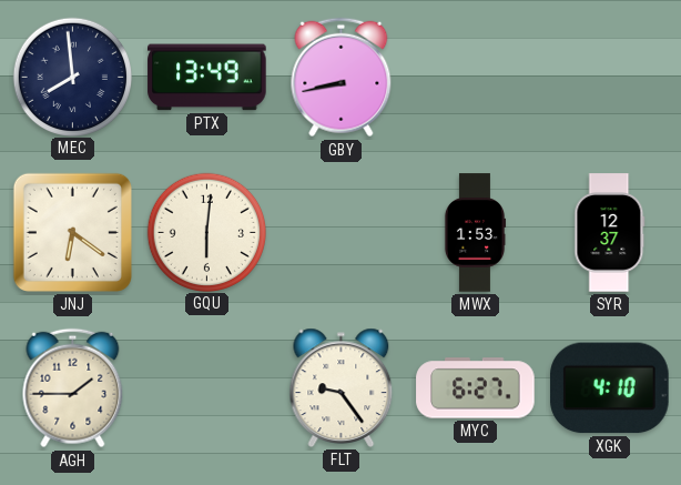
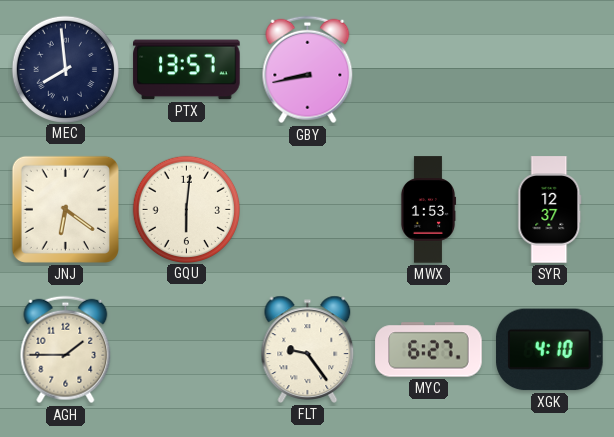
PTX: 13:49 -> 13:57 (187, 70)
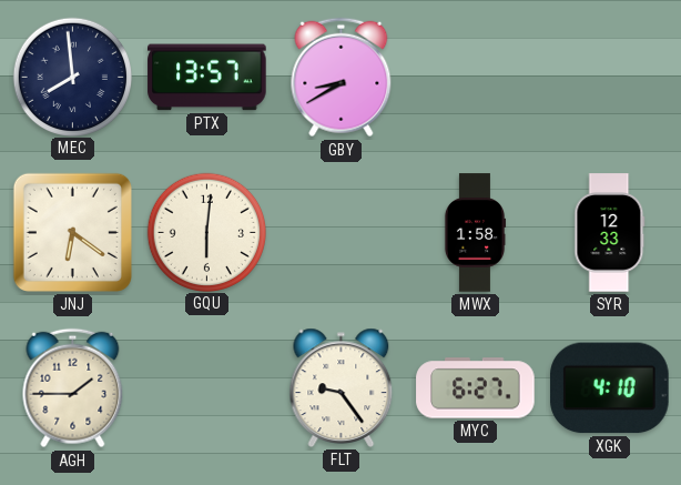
GBY: 8:43 -> 8:40 (342, 78)
MWX: 1:53 -> 1:58 (475, 233)
SYR: 12:37 -> 12:33 (610, 233)
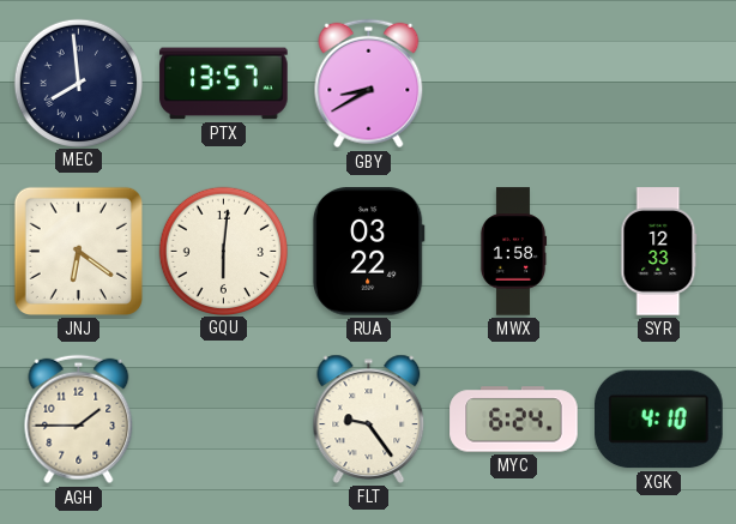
RUA: none -> 03:22 (368, 252)
MYC: 6:27 -> 6:24 (514, 420)
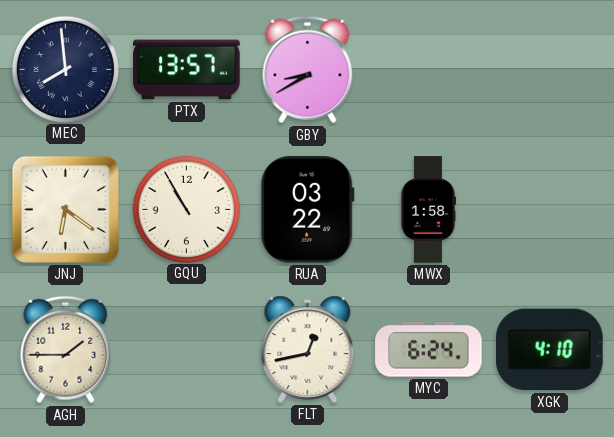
GQU: 6:01 -> 10:55 (186, 209)
SYR: 12:33 -> none (659, 252)
FLT: 9:24 -> 12:43 (308, 349)
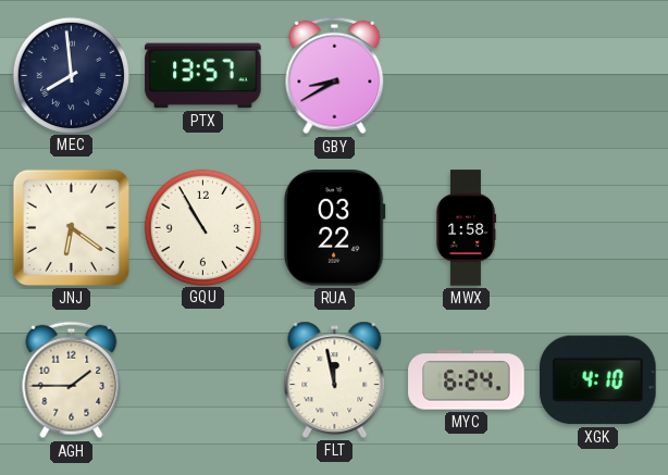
FLT: 12:43 -> 11:58 (335, 379)
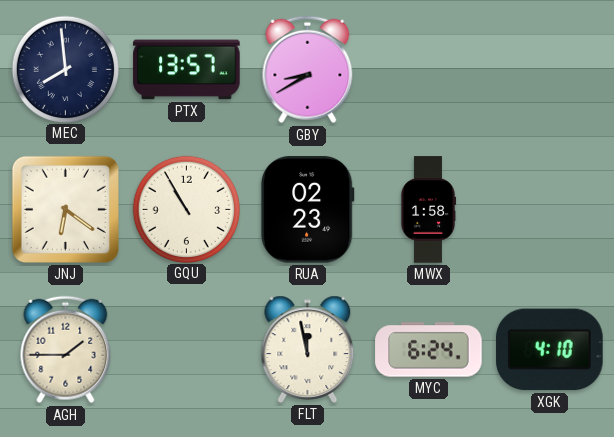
RUA: 03:22 -> 02:23 (307, 210)
